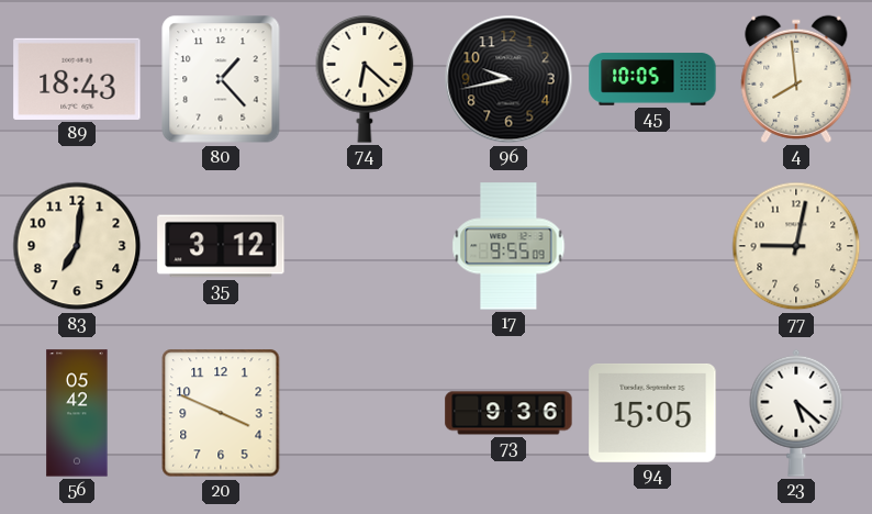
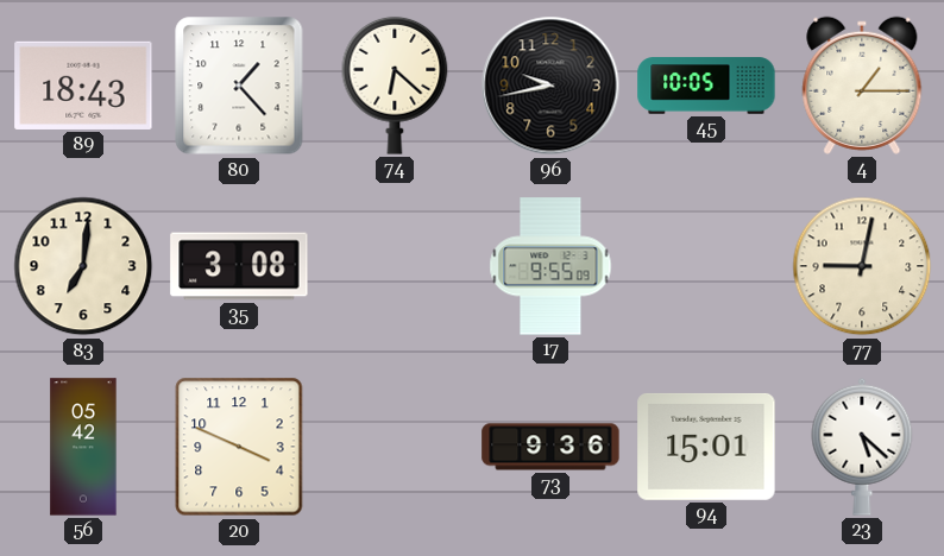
4: 7:59 -> 1:15 (862, 86)
35: 3:12 -> 3:08 (239, 266)
94: 15:05 -> 15:01 (706, 447)
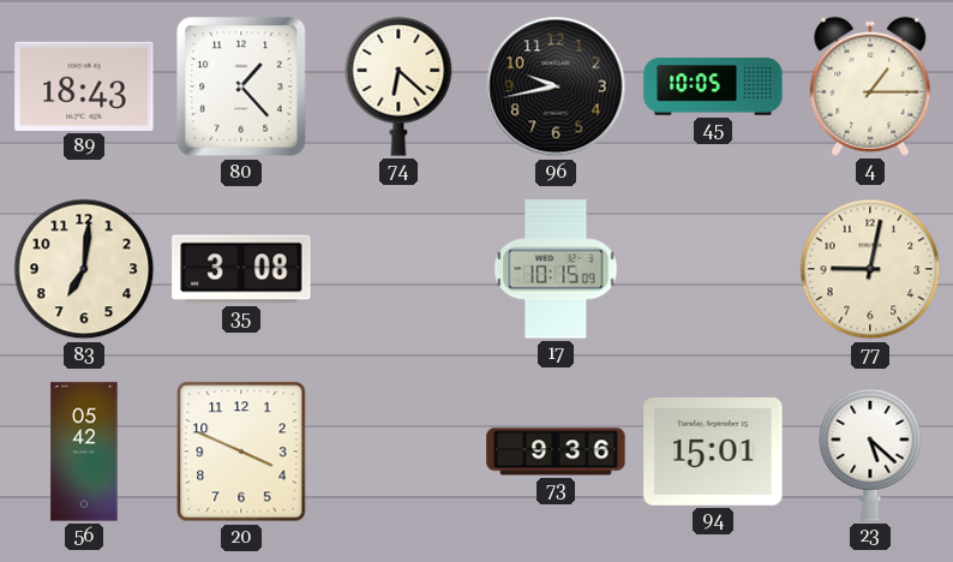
17: 9:55 -> 10:15 (556, 269)
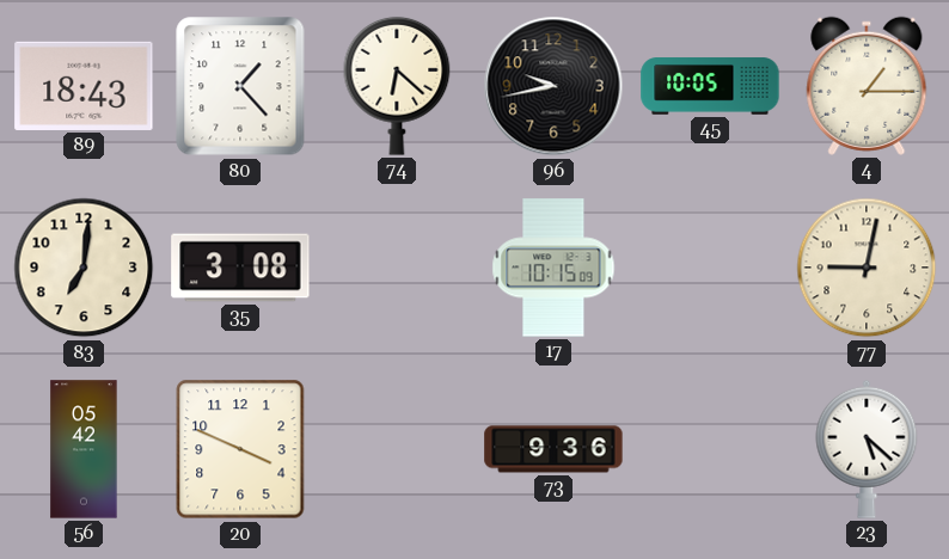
94: 15:01 -> none (713, 452)
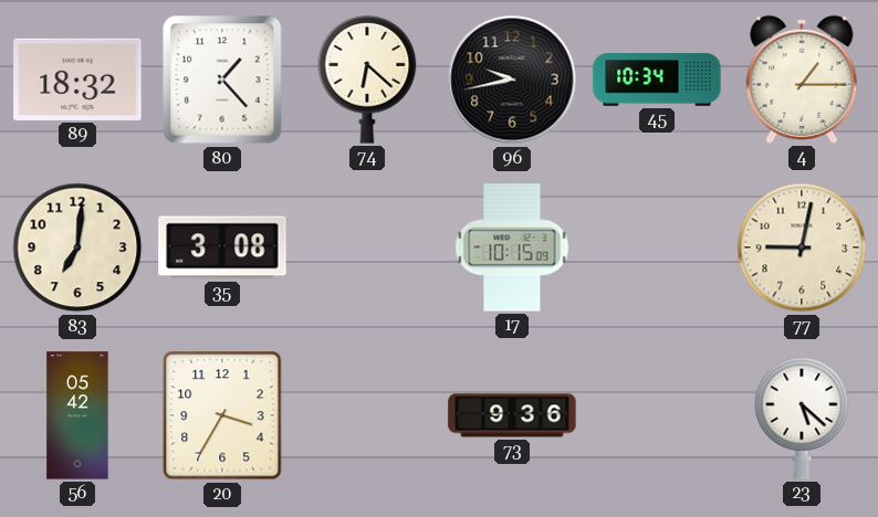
89: 18:43 -> 18:32 (77, 80)
45: 10:05 -> 10:34 (657, 80)
20: 3:49 -> 3:35 (222, 415)
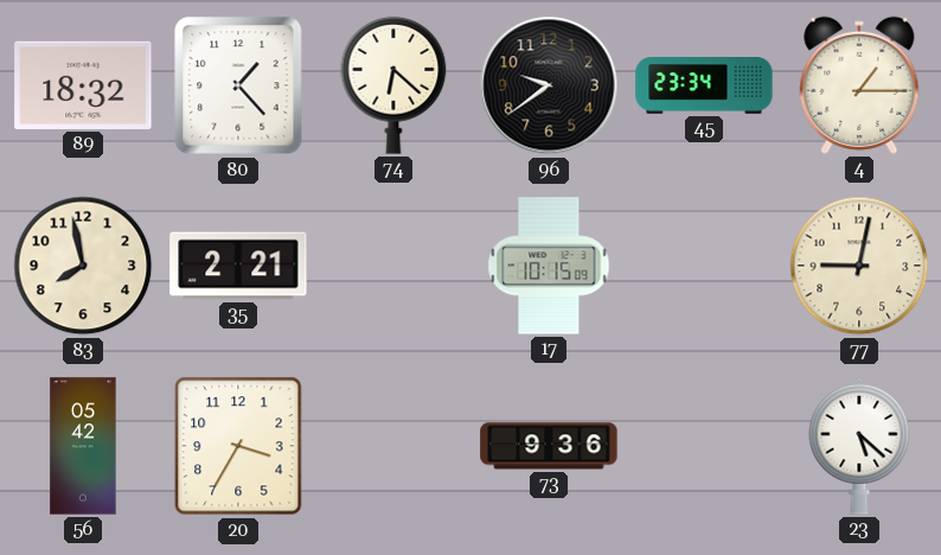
96: 9:43 -> 9:39 (549, 85)
45: 10:34 -> 23:34 (704, 85)
83: 7:01 -> 7:58 (83, 266)
35: 3:08 -> 2:21 (238, 266)
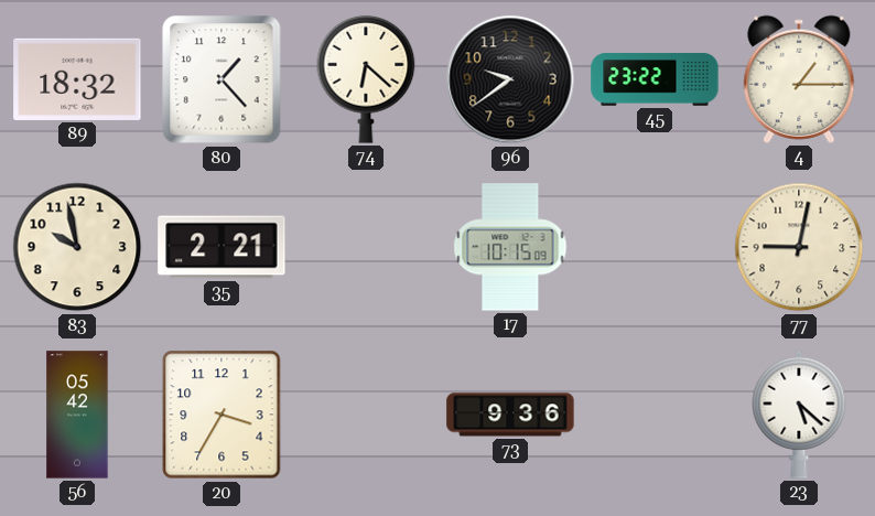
45: 23:34 -> 23:22 (655, 79)
83: 7:58 -> 9:58 (77, 247)
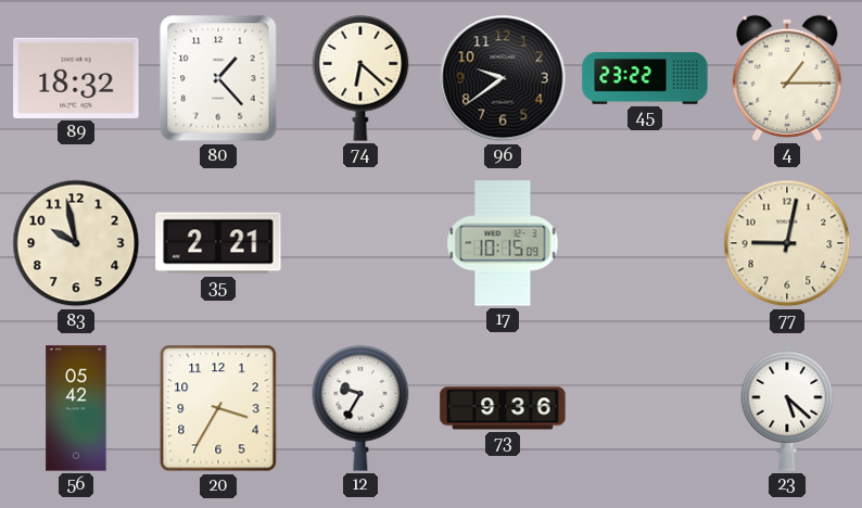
12: none -> 9:35 (360, 408)
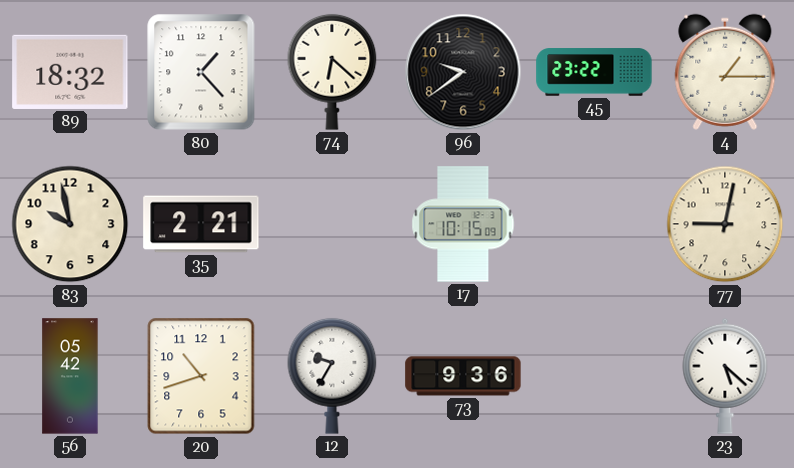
20: 3:35 -> 10:42 (201, 376)
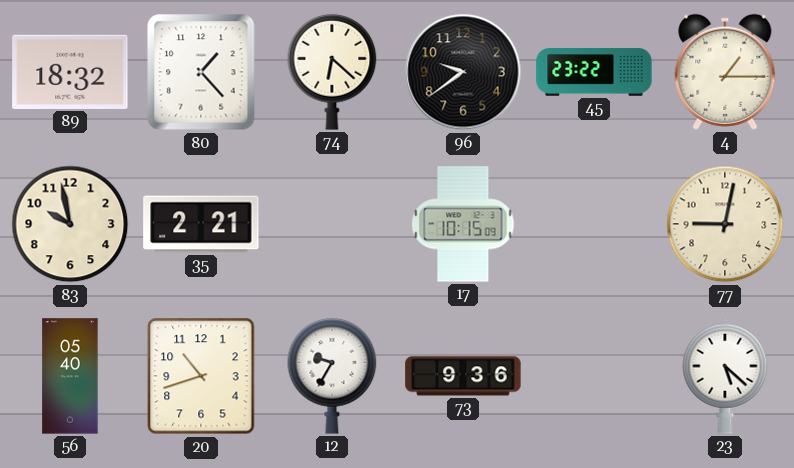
56: 05:42 -> 05:40 (70, 376)
